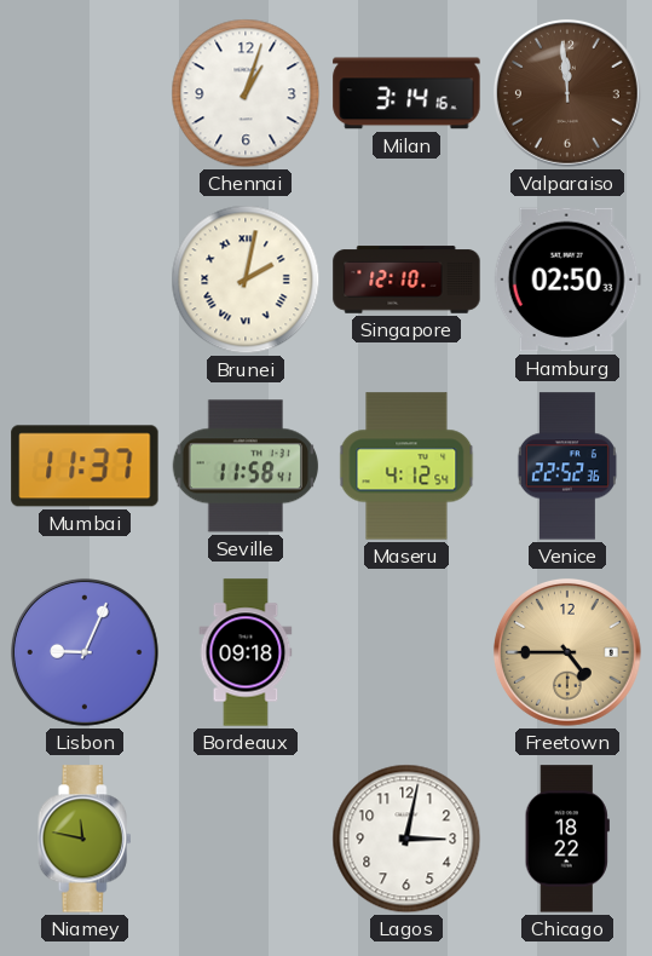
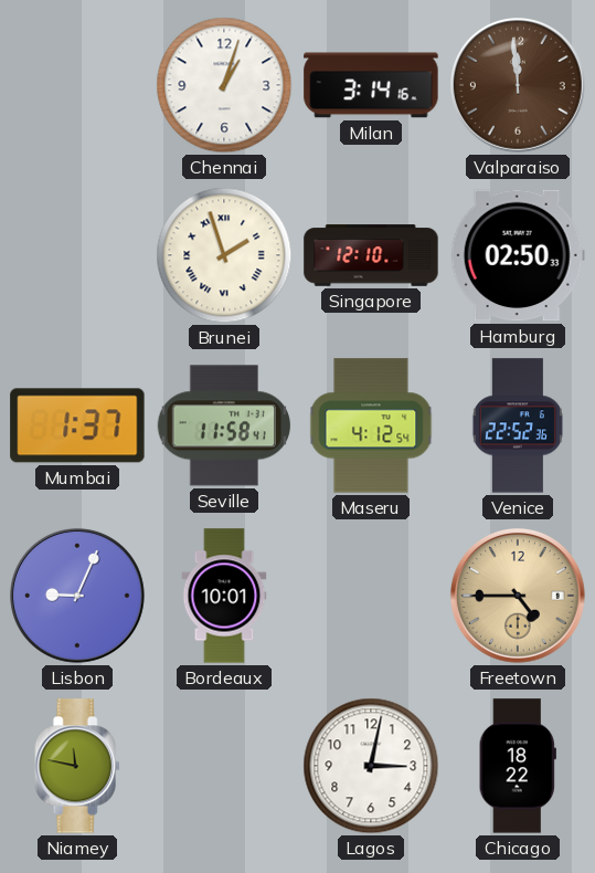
Brunei: 2:02 -> 1:57 (224, 255)
Mumbai: 11:37 -> 1:37 (77, 425)
Bordeaux: 09:18 -> 10:01 (224, 596)
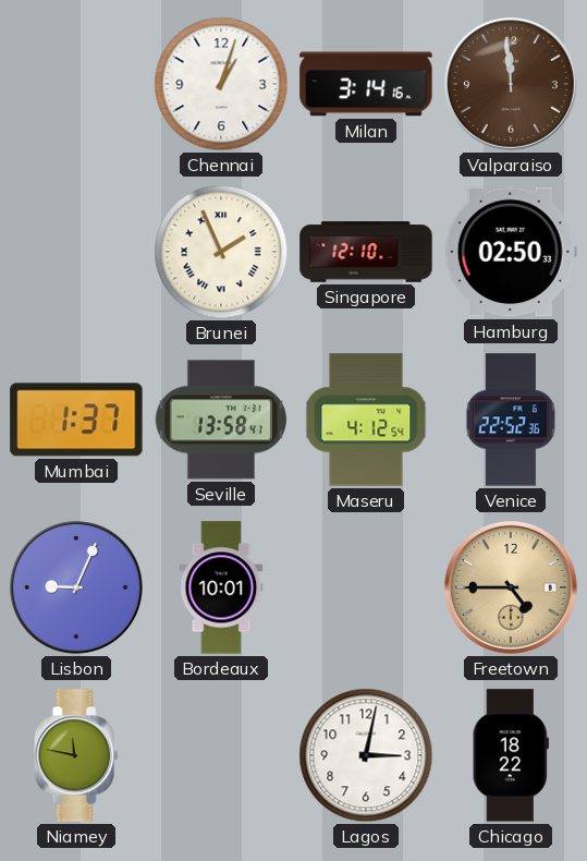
Brunei: 1:57 -> 1:56 (221, 252)
Seville: 11:58 -> 13:58 (220, 420)
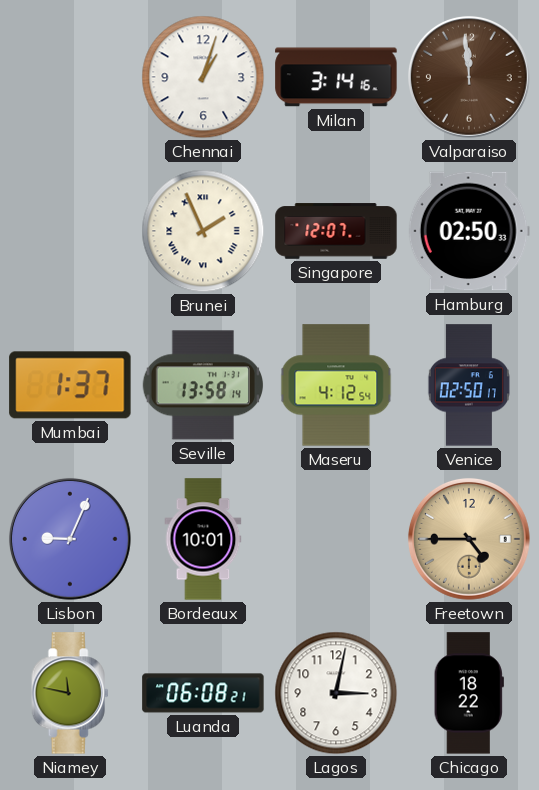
Singapore: 12:10 -> 12:07 (336, 231)
Seville: 13:58:41 -> 13:58:14 (202, 385)
Venice: 22:52 -> 02:50 (469, 385)
Luanda: none -> 06:08 (203, 693)
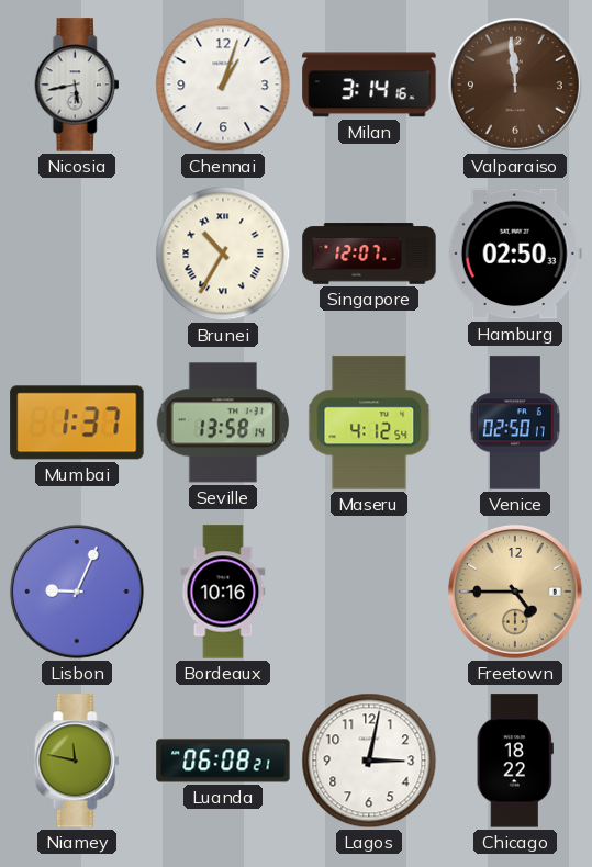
Nicosia: none -> 5:43 (77, 85)
Brunei: 1:56 -> 10:35 (223, 254)
Bordeaux: 10:01 -> 10:16 (223, 592)
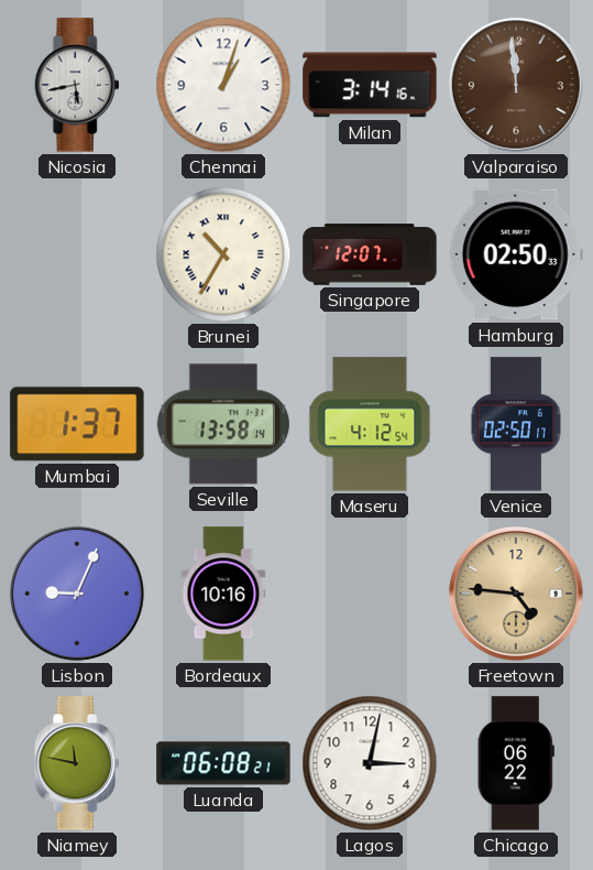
Freetown: 4:45 -> 4:46 (516, 594)
Chicago: 18:22 -> 06:22 (516, 763)
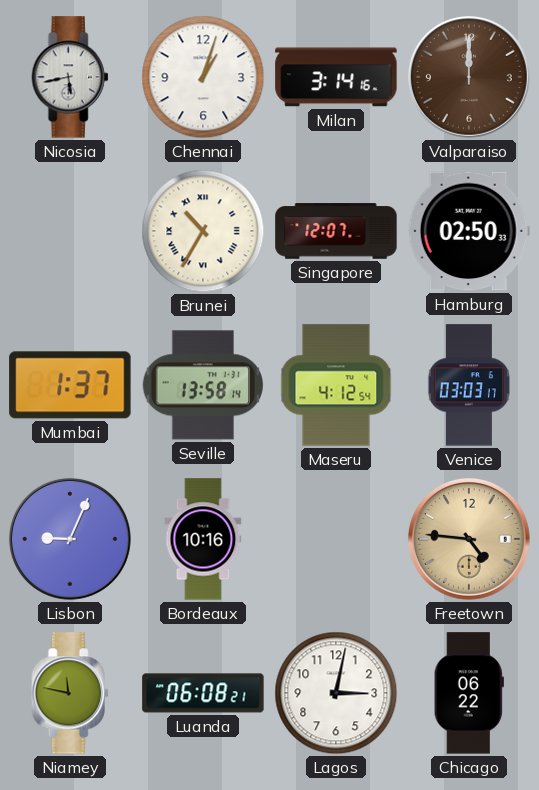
Valparaiso: 11:59 -> 12:00 (469, 77)
Venice: 02:50 -> 03:03 (469, 385)
